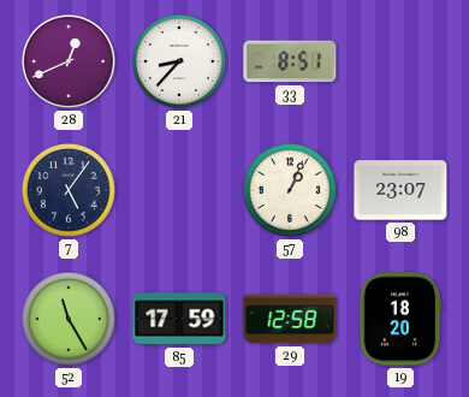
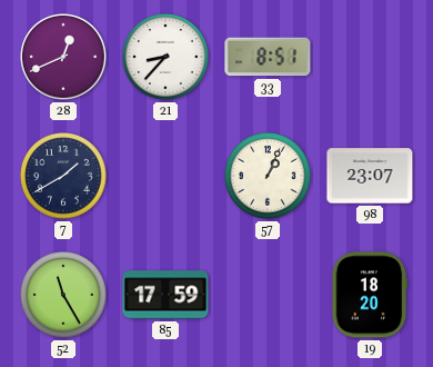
7: 5:06 -> 1:40 (64, 177)
29: 12:58 -> none (290, 319)
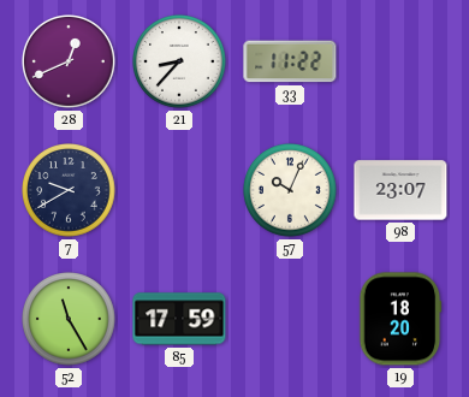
33: 8:51 -> 11:22 (290, 61)
7: 1:40 -> 9:40 (70, 191)
57: 1:04 -> 10:04 (291, 191)
